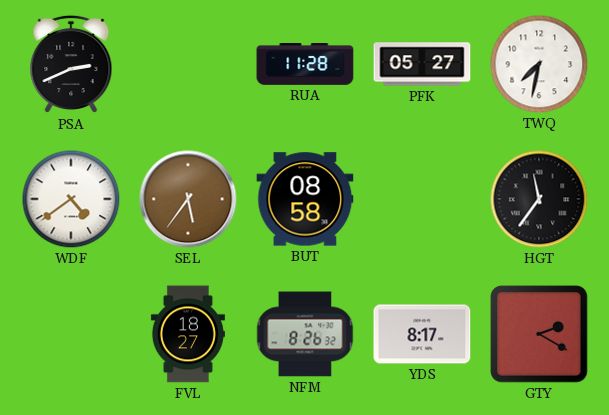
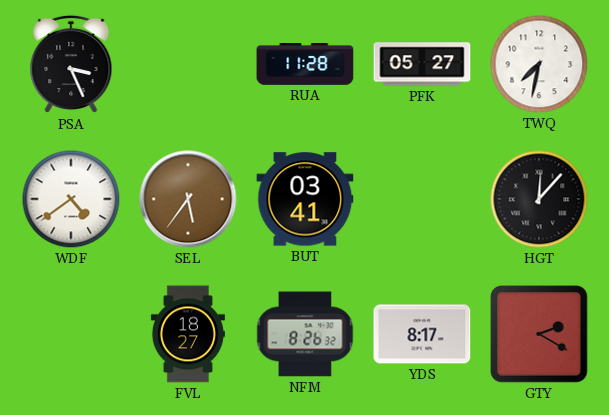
PSA: 2:41 -> 3:26 (71, 64)
BUT: 08:58 -> 03:41 (305, 199)
HGT: 11:36 -> 12:07 (539, 199)
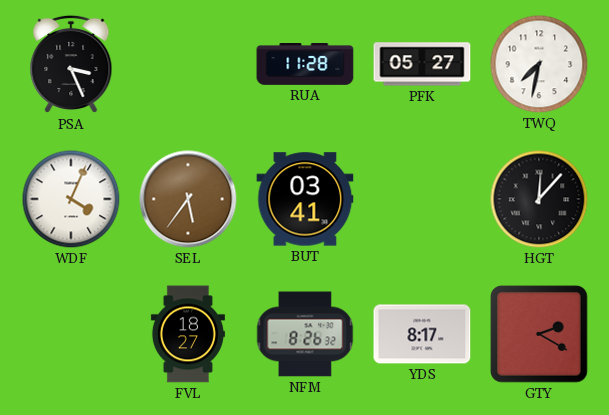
WDF: 4:39 -> 4:04 (71, 199)
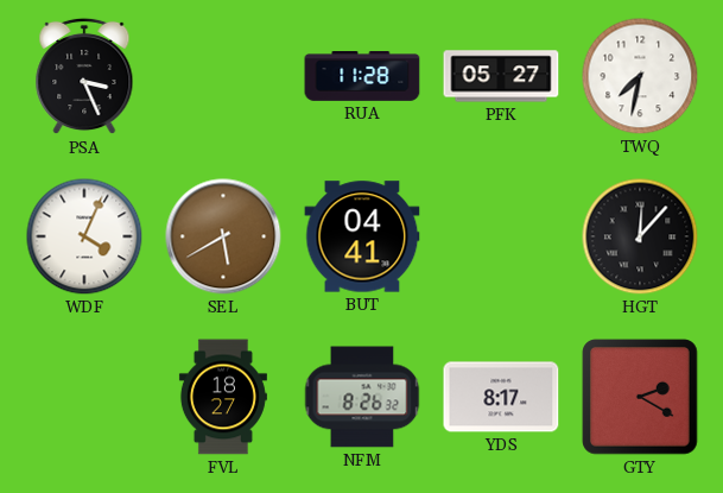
SEL: 5:36 -> 5:40 (223, 236)
BUT: 03:41 -> 04:41 (362, 236)
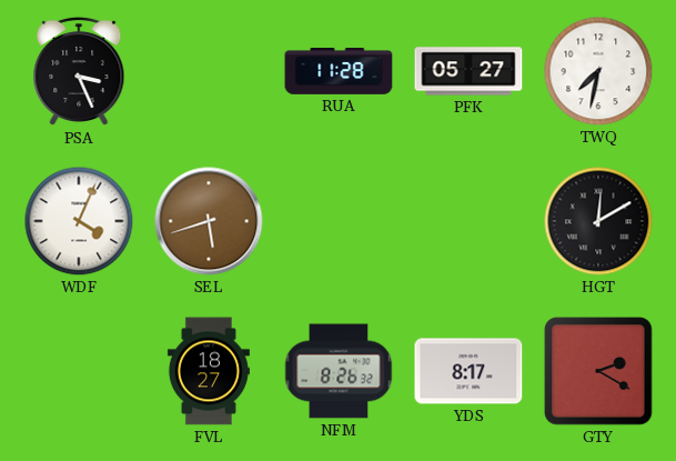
SEL: 5:40 -> 5:42 (209, 221)
BUT: 04:41 -> none (362, 236)
HGT: 12:07 -> 12:10 (598, 221)
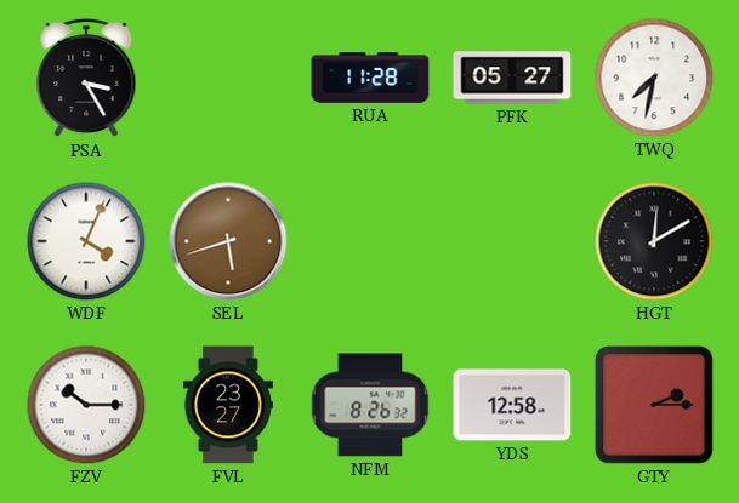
PSA: 3:26 -> 3:25 (86, 78)
FZV: none -> 10:15 (86, 405)
FVL: 18:27 -> 23:27 (228, 405)
YDS: 8:17 -> 12:58 (512, 405)
GTY: 2:20 -> 2:15 (654, 405)
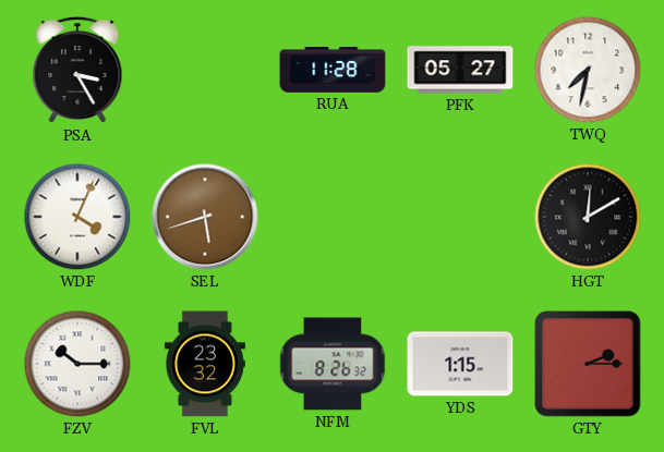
FVL: 23:27 -> 23:32 (205, 364)
YDS: 12:58 -> 1:15 (460, 364)
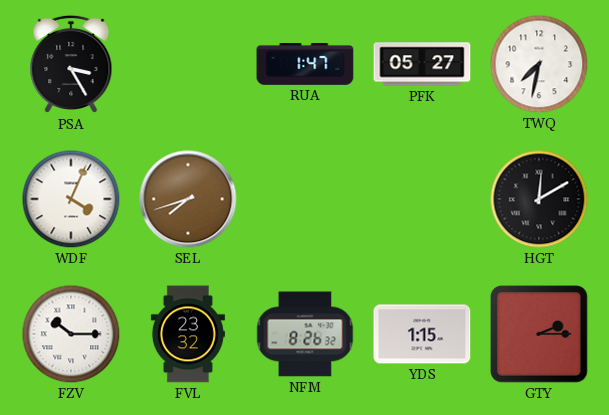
RUA: 11:28 -> 1:47 (305, 65)
SEL: 5:42 -> 7:42 (188, 199)
